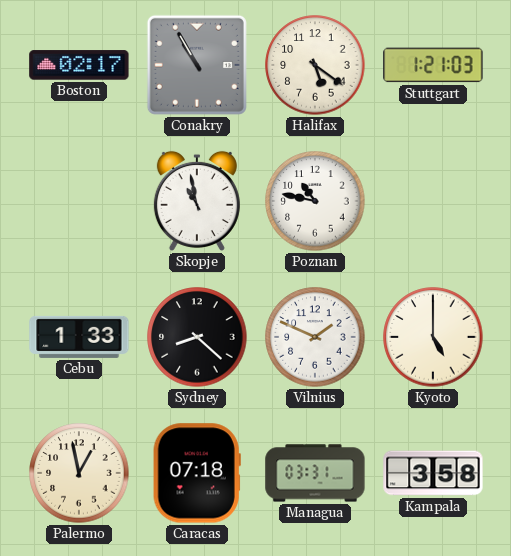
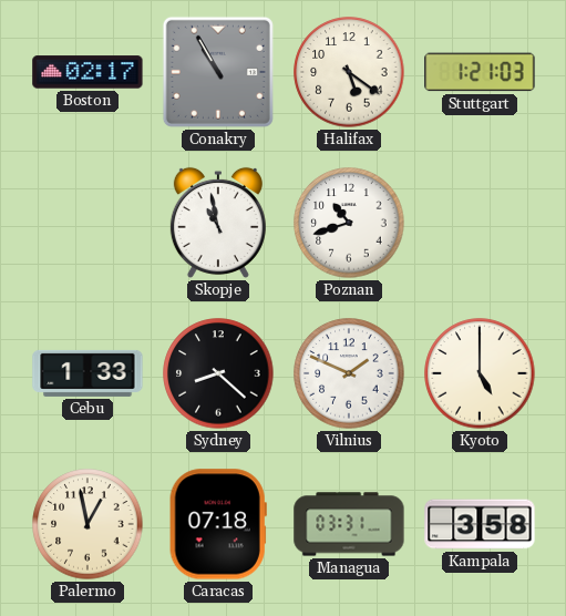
Poznan: 10:47 -> 10:42 (349, 223)
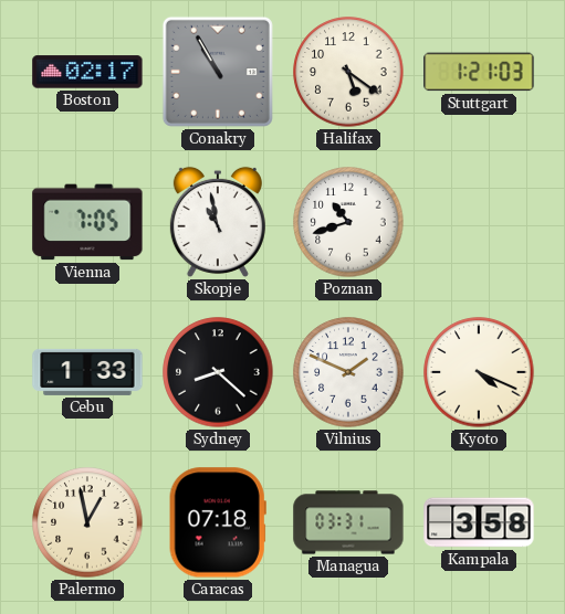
Vienna: none -> 7:05 (87, 222)
Kyoto: 5:00 -> 4:19 (479, 372)
